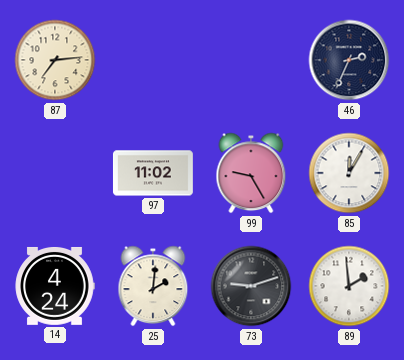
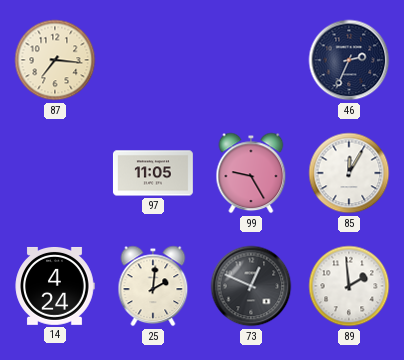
87: 7:14 -> 7:16 (55, 60)
97: 11:02 -> 11:05 (153, 173)
73: 9:12 -> 12:49 (251, 286)
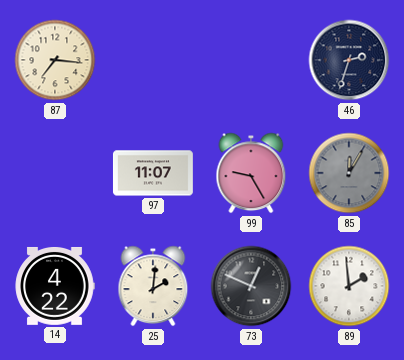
46: 2:34 -> 2:33 (349, 60)
97: 11:05 -> 11:07 (153, 173)
85 dial: white -> grey (349, 173)
14: 4:24 -> 4:22 (55, 286)
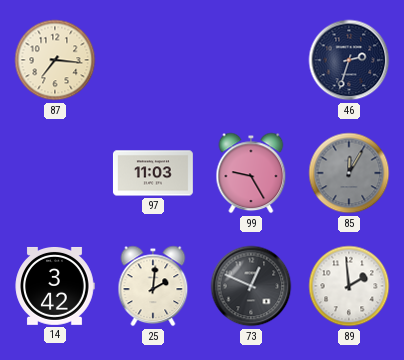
97: 11:07 -> 11:03 (153, 173)
14: 4:22 -> 3:42 (55, 286)
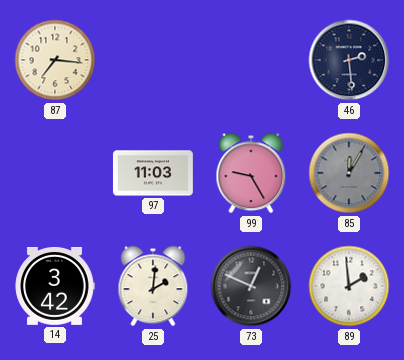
46: 2:33 -> 2:29 (349, 60)
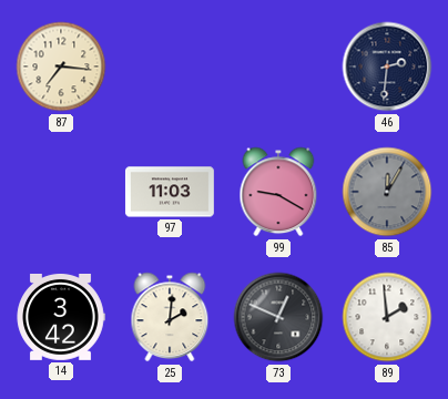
46: 2:29 -> 2:31 (387, 66)
99: 9:25 -> 9:20 (278, 192)
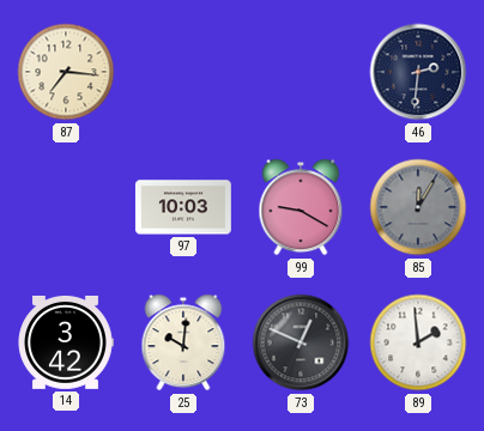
97: 11:03 -> 10:03 (183, 207)
25: 2:01 -> 10:01 (183, 342)
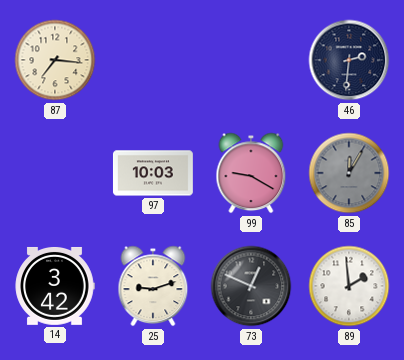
25: 10:01 -> 9:12 (153, 286)
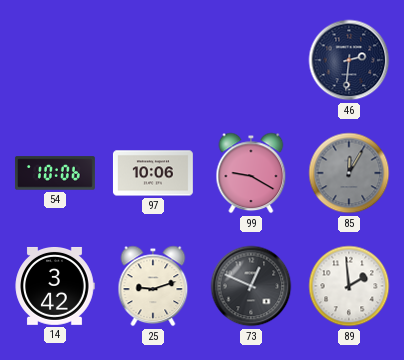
87: 7:16 -> none (55, 60)
54: none -> 10:06 (55, 173)
97: 10:03 -> 10:06 (153, 173)
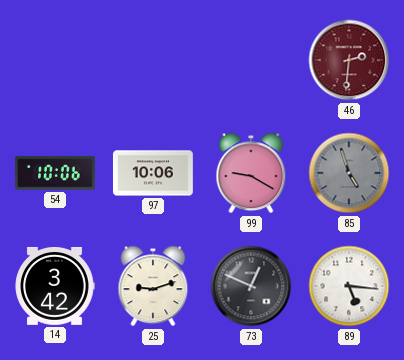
46 dial: navy -> burgundy (349, 60)
85: 12:05 -> 4:57 (349, 173)
89: 1:59 -> 5:16 (349, 286)
